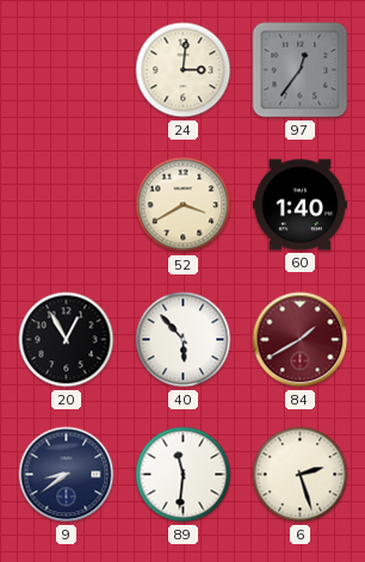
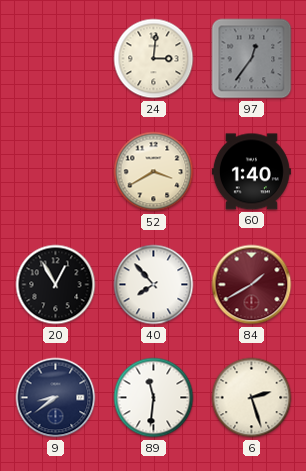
40: 5:53 -> 7:53 (154, 285)
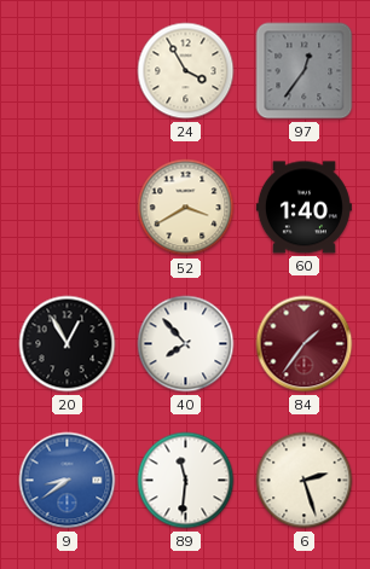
24: 3:01 -> 3:55 (186, 71)
84: 1:40 -> 1:36 (305, 344)
9 dial: navy -> blue (68, 481)
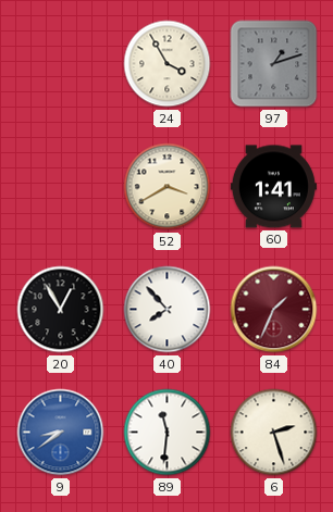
97: 12:36 -> 1:12 (274, 64)
60: 1:40 -> 1:41 (273, 187)
84: 1:36 -> 1:34 (274, 310)
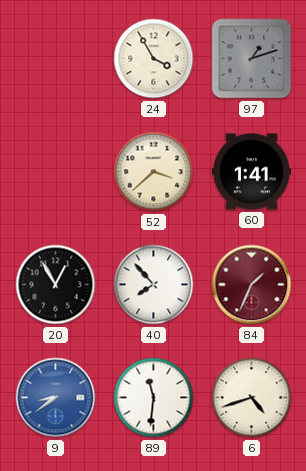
52: 3:40 -> 3:38 (154, 172)
6: 2:27 -> 4:42 (252, 398)
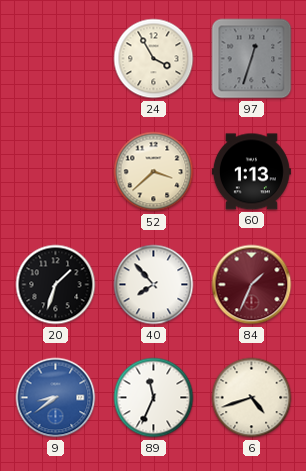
97: 1:12 -> 12:33 (252, 59)
60: 1:41 -> 1:13 (251, 172)
20: 12:55 -> 1:33 (56, 285)
89: 11:31 -> 11:34 (154, 398)
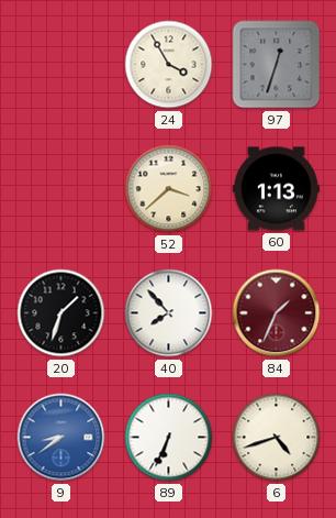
89: 11:34 -> 6:34 (169, 438)
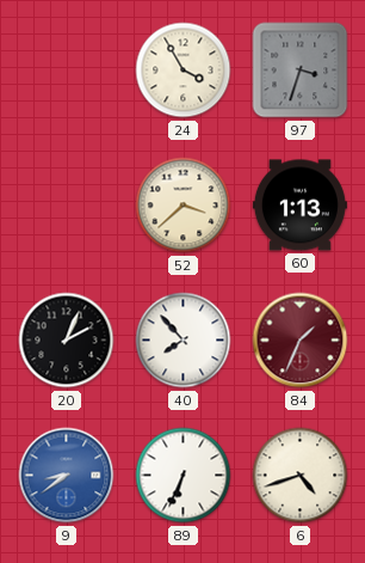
97: 12:33 -> 3:33 (301, 71)
20: 1:33 -> 2:04 (67, 341)
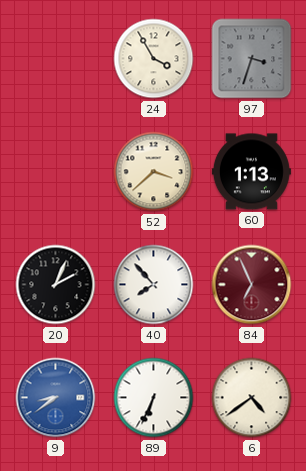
84: 1:34 -> 6:56 (252, 285)
6: 4:42 -> 4:39 (252, 398)
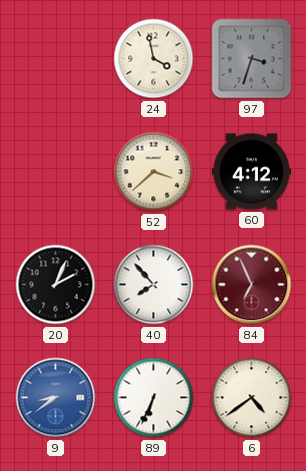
24: 3:55 -> 3:58 (154, 59)
60: 1:13 -> 4:12 (251, 172)
